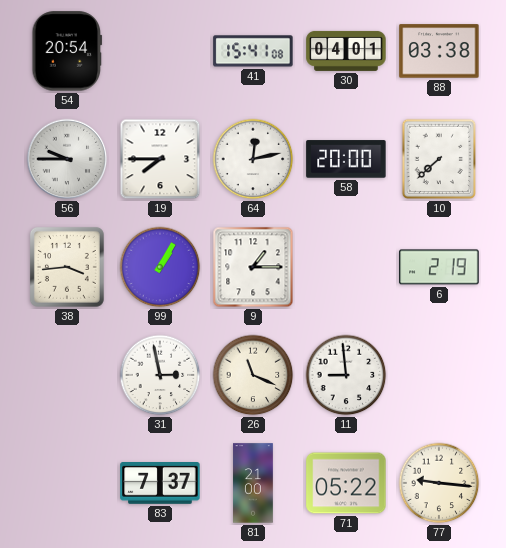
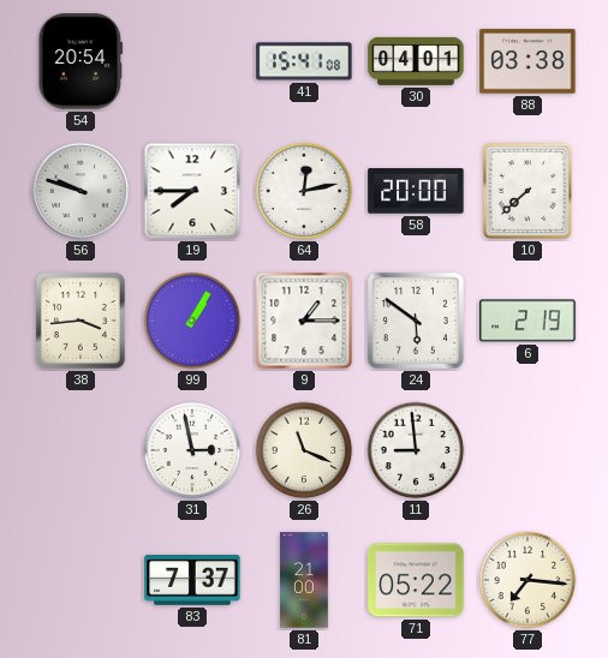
56: 9:45 -> 9:48 (81, 191)
24: none -> 5:51 (416, 321)
77: 9:16 -> 7:16 (527, 580)
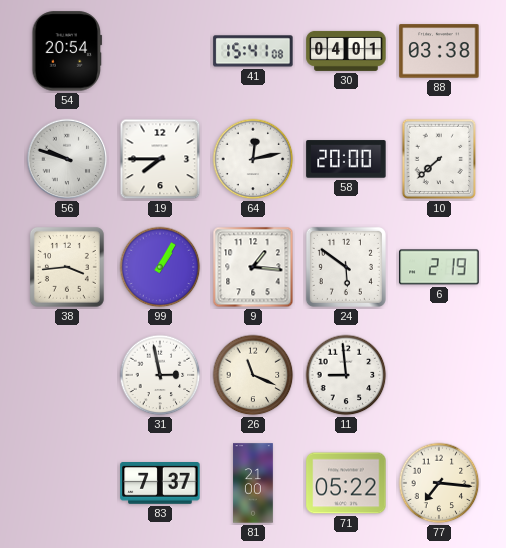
9: 1:15 -> 1:16 (253, 267)
